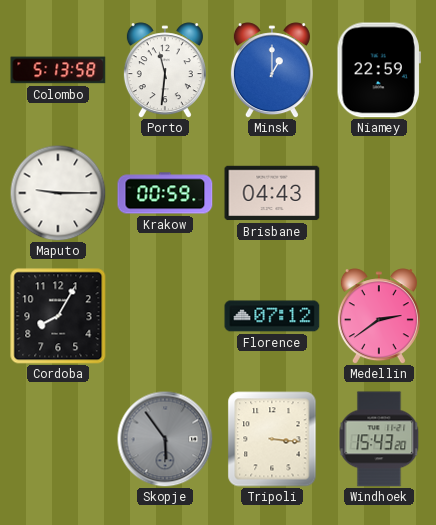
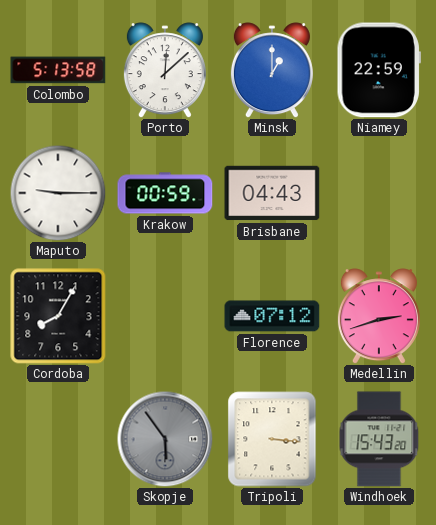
Porto: 11:31 -> 12:08 (165, 70)
Medellin: 2:39 -> 2:42 (379, 316)
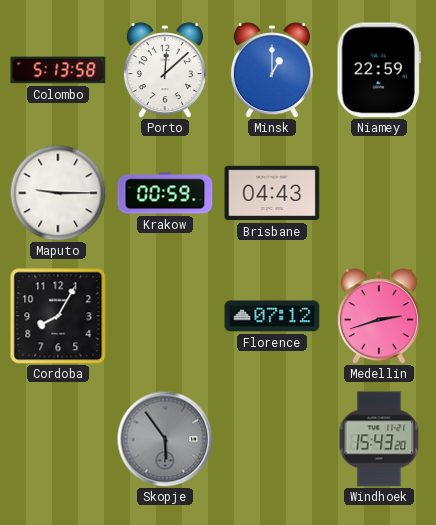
Tripoli: 3:16 -> none (272, 439)
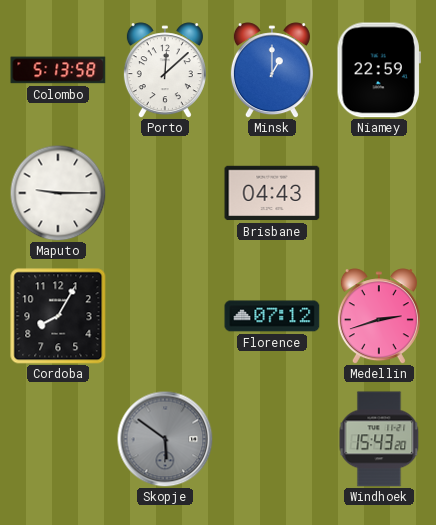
Krakow: 00:59 -> none (165, 193)
Skopje: 5:54 -> 5:51 (165, 439)
